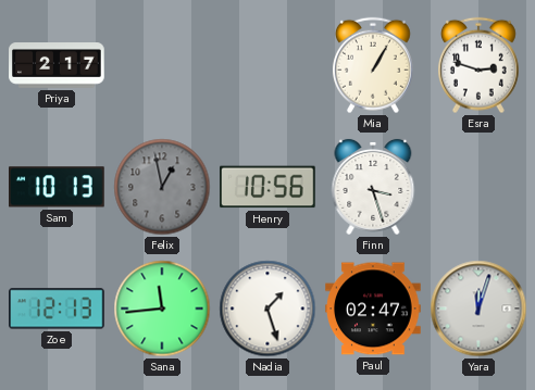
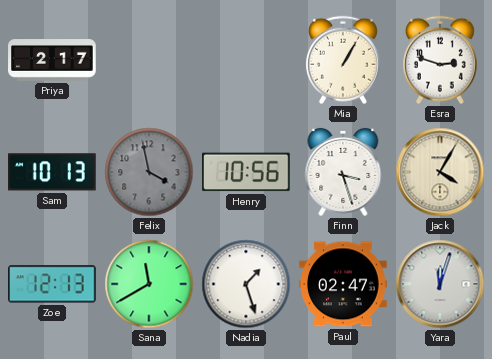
Felix: 12:58 -> 3:58 (149, 172)
Jack: none -> 4:05 (440, 172)
Sana: 11:44 -> 11:40 (149, 284)
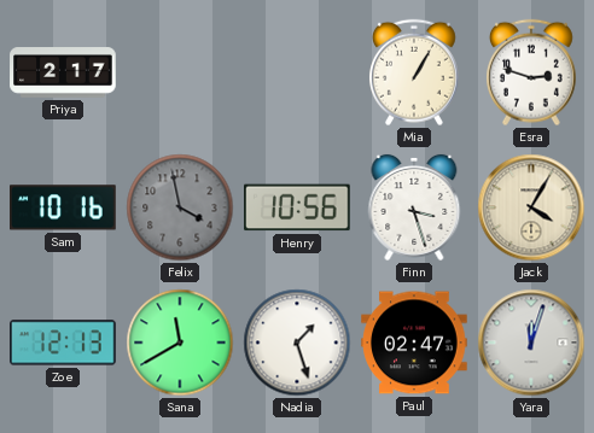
Sam: 10:13 -> 10:16 (64, 207)
